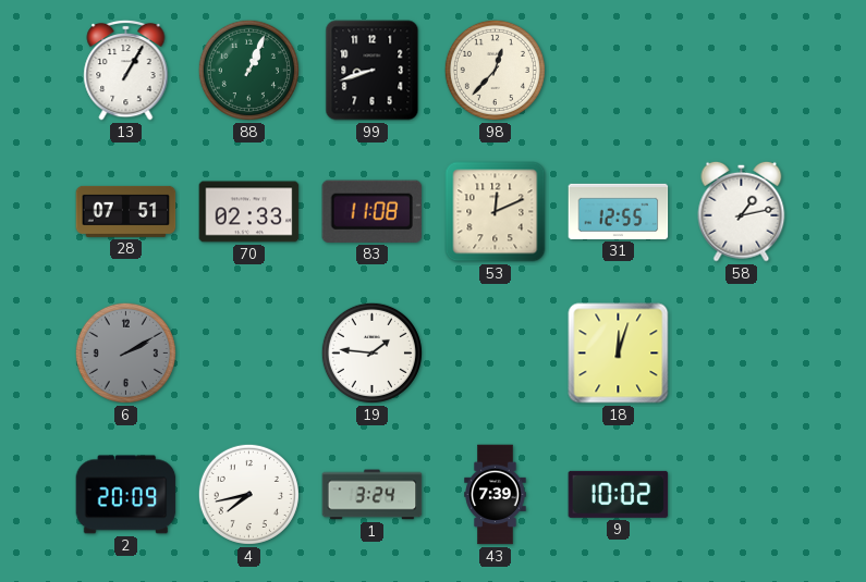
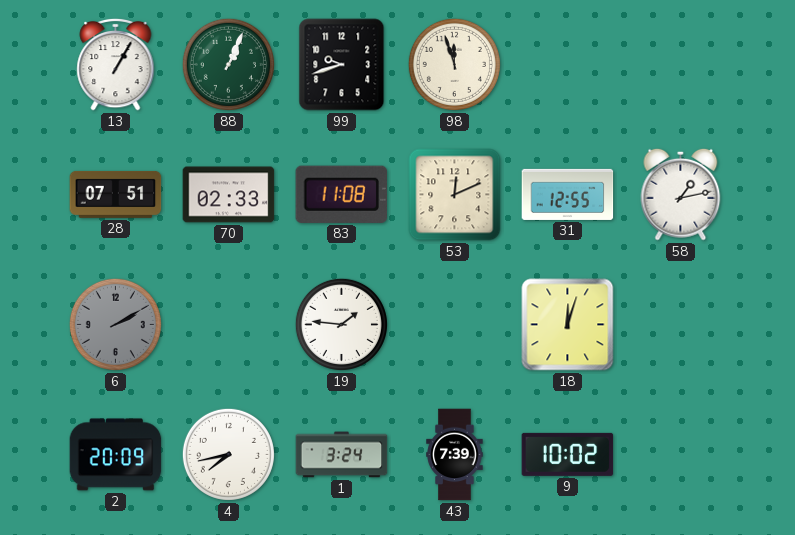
99: 8:42 -> 9:42 (342, 65)
98: 12:37 -> 11:57 (454, 64)
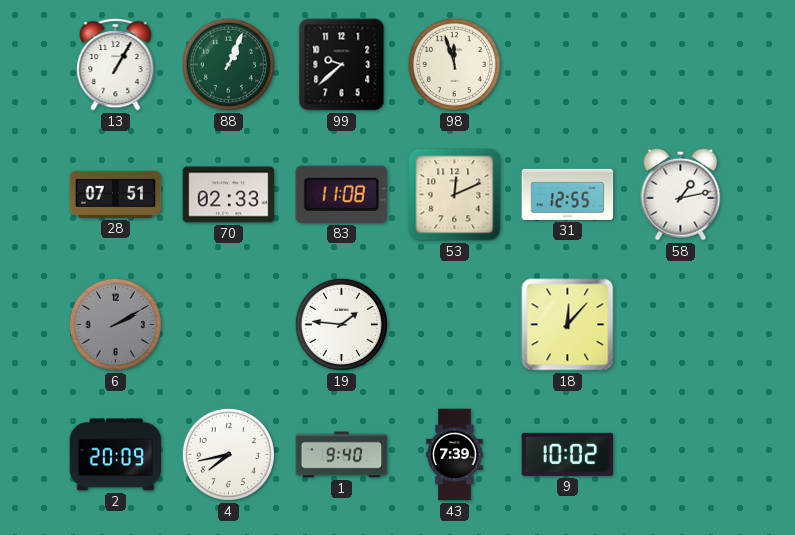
99: 9:42 -> 9:38 (342, 65)
18: 12:03 -> 12:07 (568, 325)
1: 3:24 -> 9:40 (342, 455)
